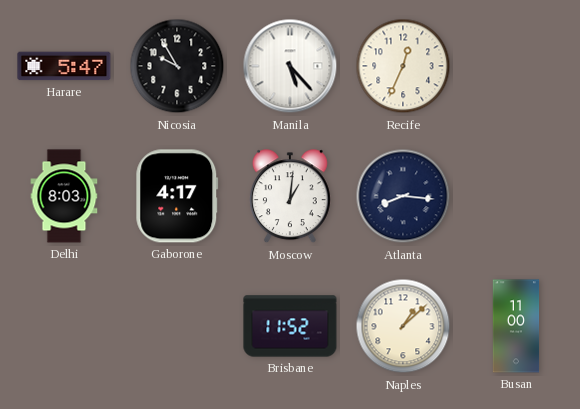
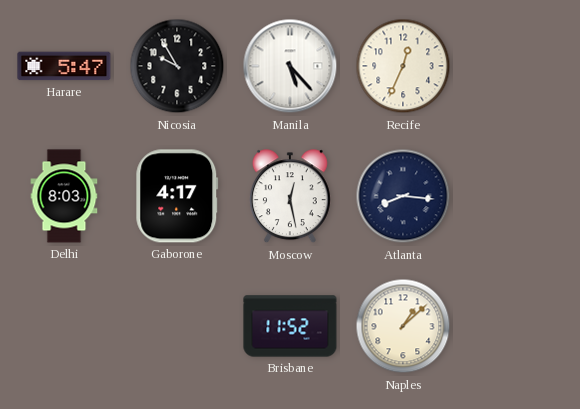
Moscow: 1:01 -> 12:28 (290, 197)
Busan: 11:00 -> none (516, 326)
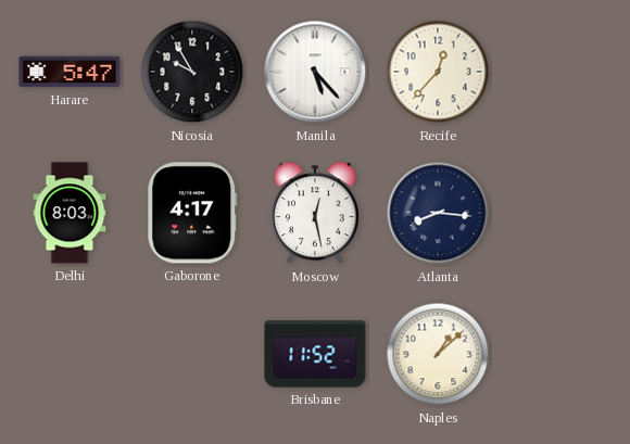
Recife: 12:34 -> 12:37 (438, 72)
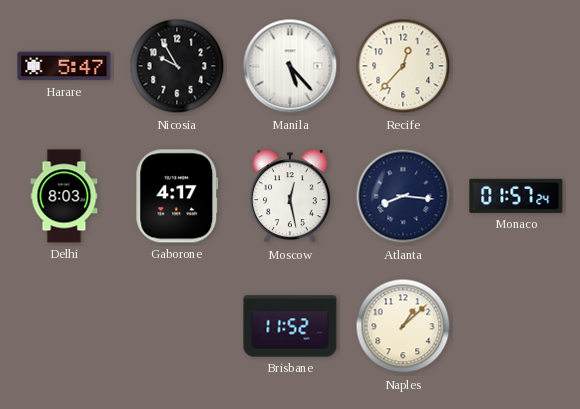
Monaco: none -> 01:57 (516, 196)
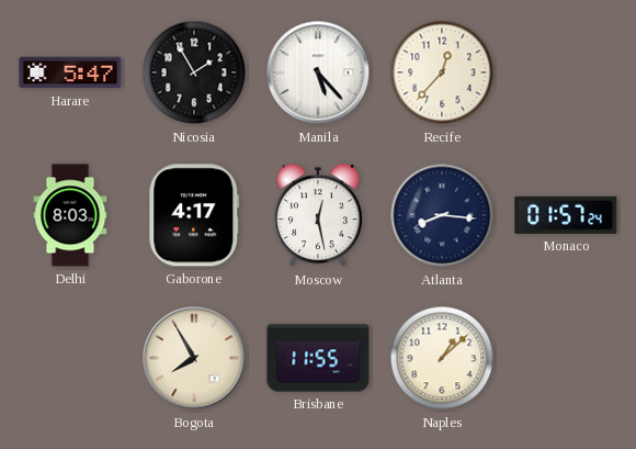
Nicosia: 9:55 -> 1:55 (194, 72)
Bogota: none -> 7:55 (194, 358)
Brisbane: 11:52 -> 11:55 (318, 358)
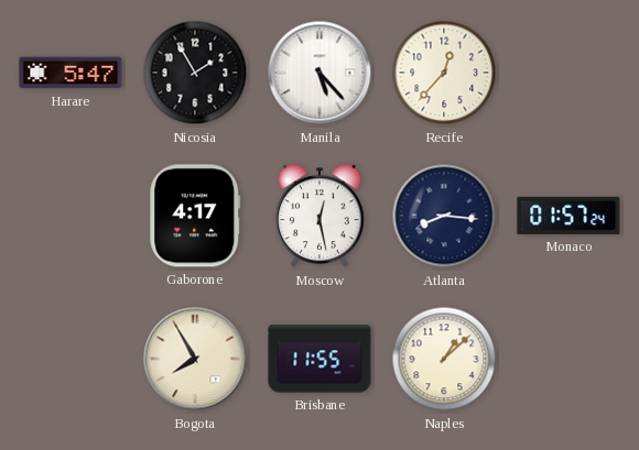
Delhi: 8:03 -> none (70, 215)
